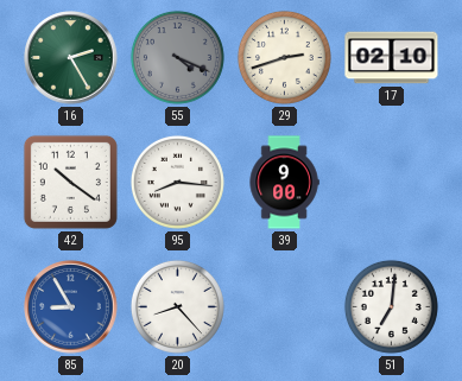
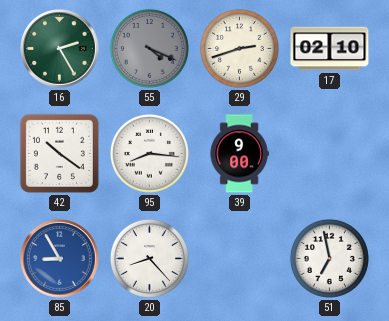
51: 7:01 -> 6:58 (329, 258)
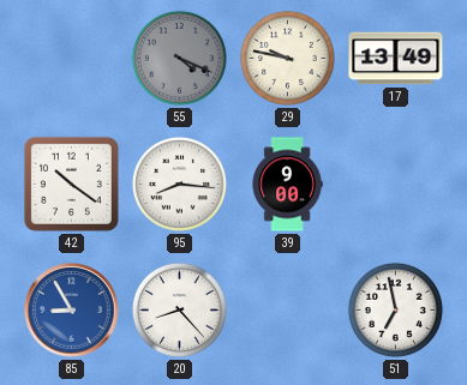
16: 2:25 -> none (60, 49)
29: 2:42 -> 9:47 (287, 58)
17: 02:10 -> 13:49 (396, 59)
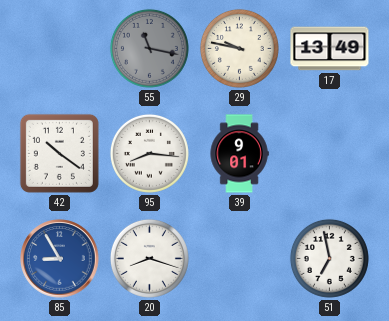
55: 4:19 -> 11:17 (149, 48)
39: 9:00 -> 9:01 (239, 154)
20: 8:23 -> 8:18 (149, 258)
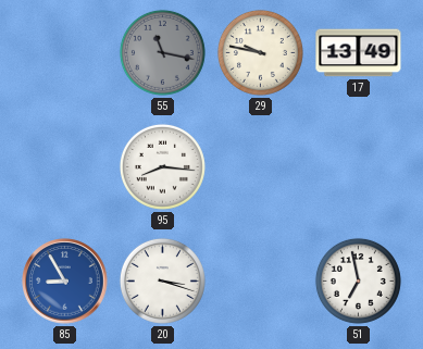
42: 10:21 -> none (59, 153)
39: 9:01 -> none (239, 154)
20: 8:18 -> 3:18 (162, 281)
